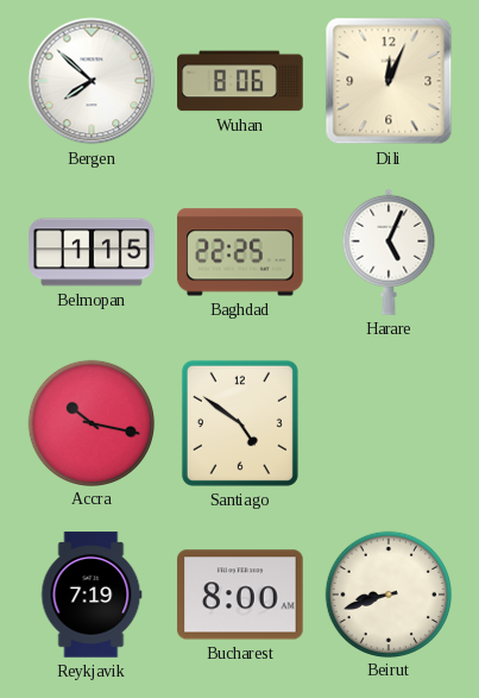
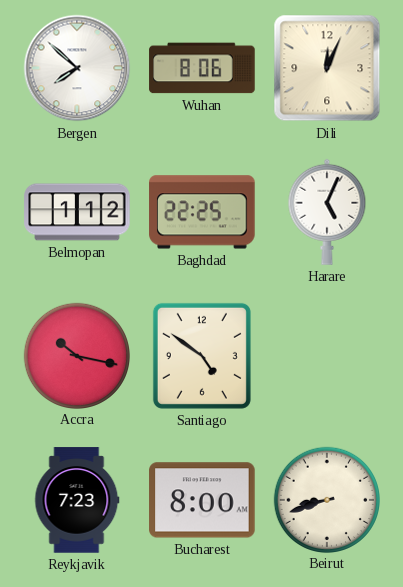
Belmopan: 1:15 -> 1:12 (77, 212)
Reykjavik: 7:19 -> 7:23 (77, 500)
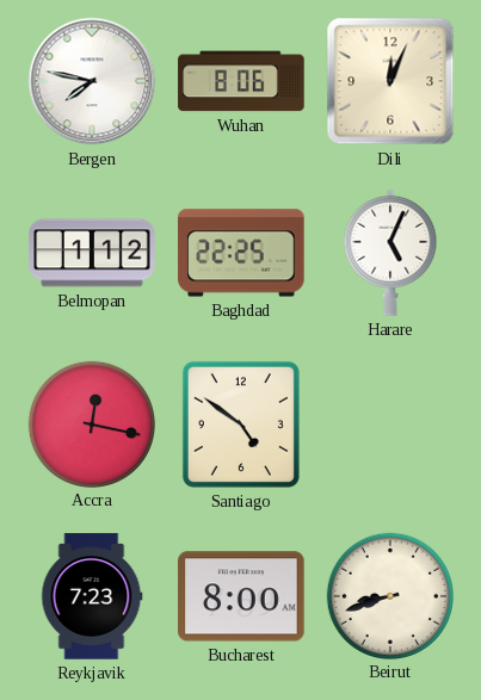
Bergen: 7:52 -> 7:47 (92, 81)
Accra: 10:17 -> 12:17 (91, 423)
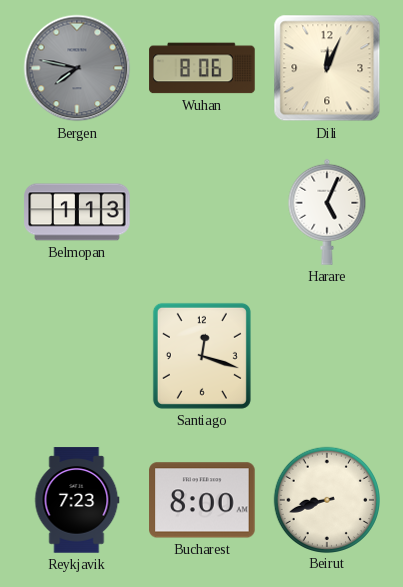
Bergen dial: white -> grey (77, 68)
Belmopan: 1:12 -> 1:13 (77, 212)
Baghdad: 22:25 -> none (241, 253)
Accra: 12:17 -> none (91, 423)
Santiago: 4:51 -> 12:18 (202, 356)
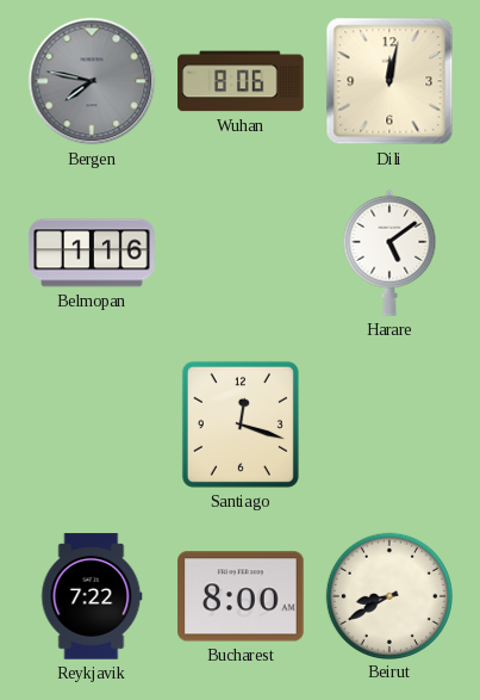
Dili: 12:04 -> 12:02 (389, 81)
Belmopan: 1:13 -> 1:16 (92, 253)
Harare: 5:04 -> 5:09 (389, 253)
Reykjavik: 7:23 -> 7:22 (92, 596)
Beirut: 8:42 -> 8:40 (388, 595)
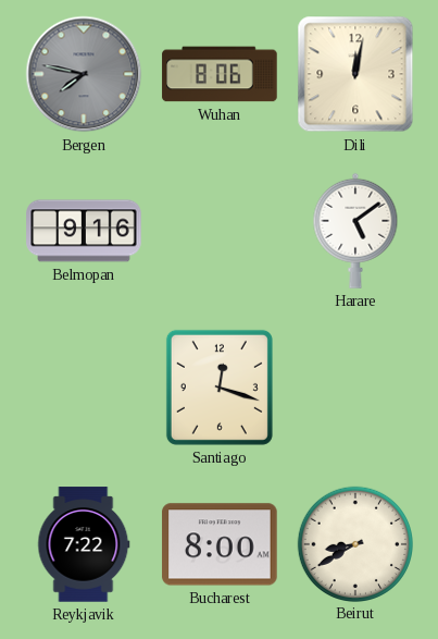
Belmopan: 1:16 -> 9:16 (84, 231)
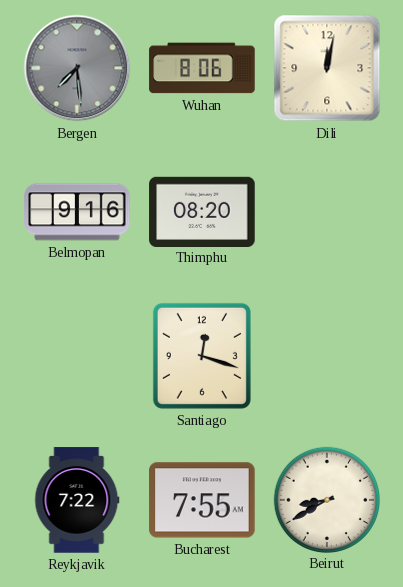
Bergen: 7:47 -> 7:29 (77, 68)
Thimphu: none -> 08:20 (202, 211)
Harare: 5:09 -> none (355, 231)
Bucharest: 8:00 -> 7:55 (202, 500)
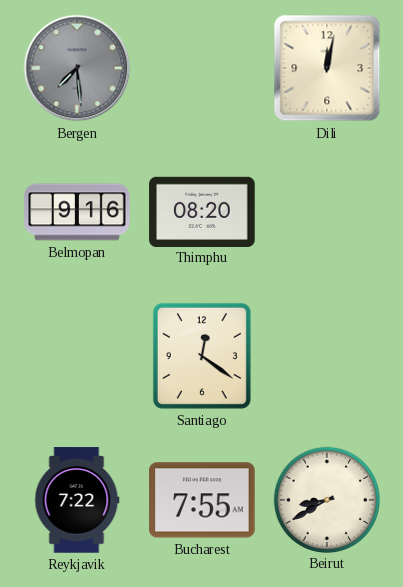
Wuhan: 8:06 -> none (202, 68)
Santiago: 12:18 -> 12:21 (202, 356)
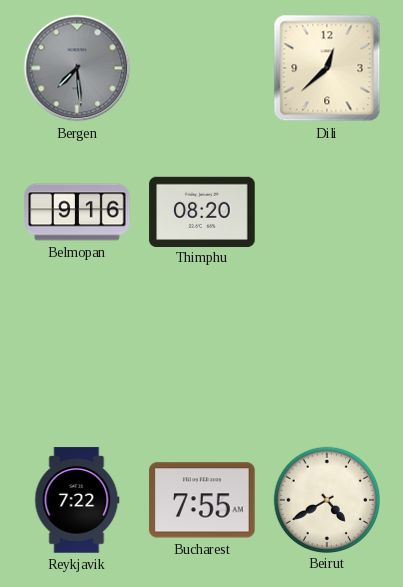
Dili: 12:02 -> 12:38 (327, 68)
Santiago: 12:21 -> none (202, 356)
Beirut: 8:40 -> 4:40 (326, 499)
